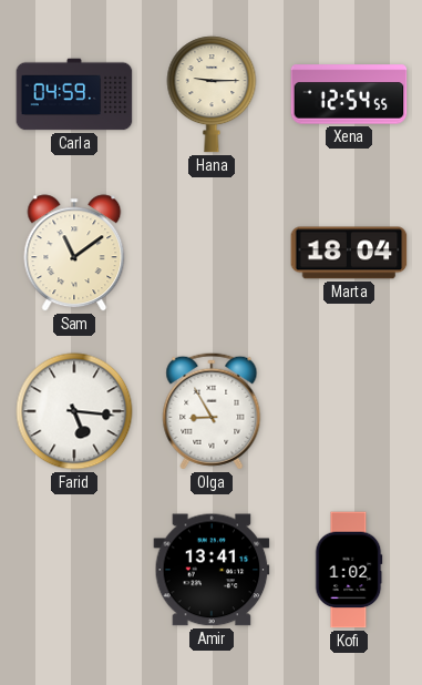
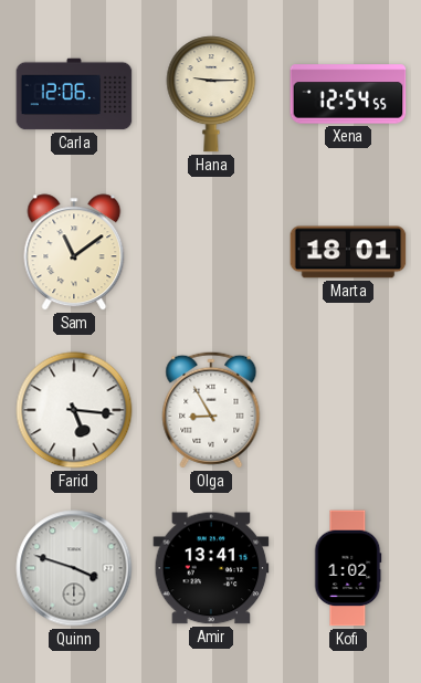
Carla: 04:59 -> 12:06 (74, 94)
Marta: 18:04 -> 18:01 (348, 252)
Quinn: none -> 3:48 (74, 568)
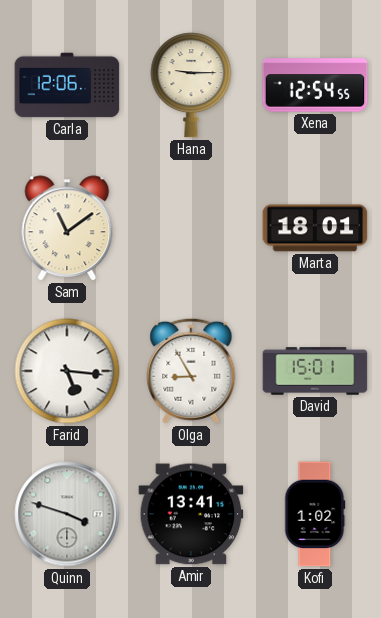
David: none -> 15:01 (315, 371)
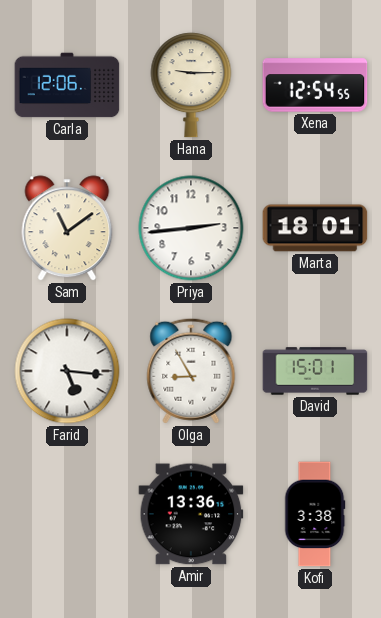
Priya: none -> 2:44 (191, 228)
Quinn: 3:48 -> none (67, 514)
Amir: 13:41 -> 13:36 (191, 514)
Kofi: 1:02 -> 3:38 (315, 514)
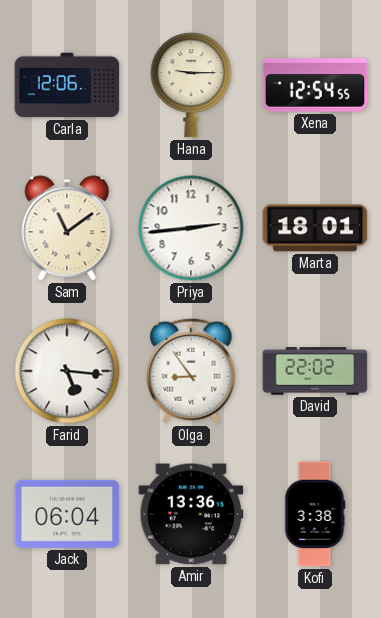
Olga: 8:55 -> 8:54 (191, 371)
David: 15:01 -> 22:02 (315, 371)
Jack: none -> 06:04 (67, 514)
